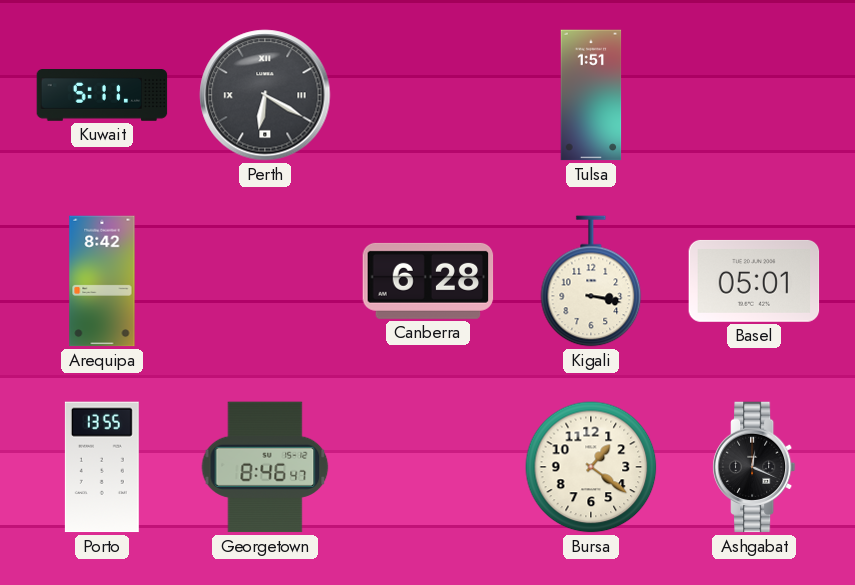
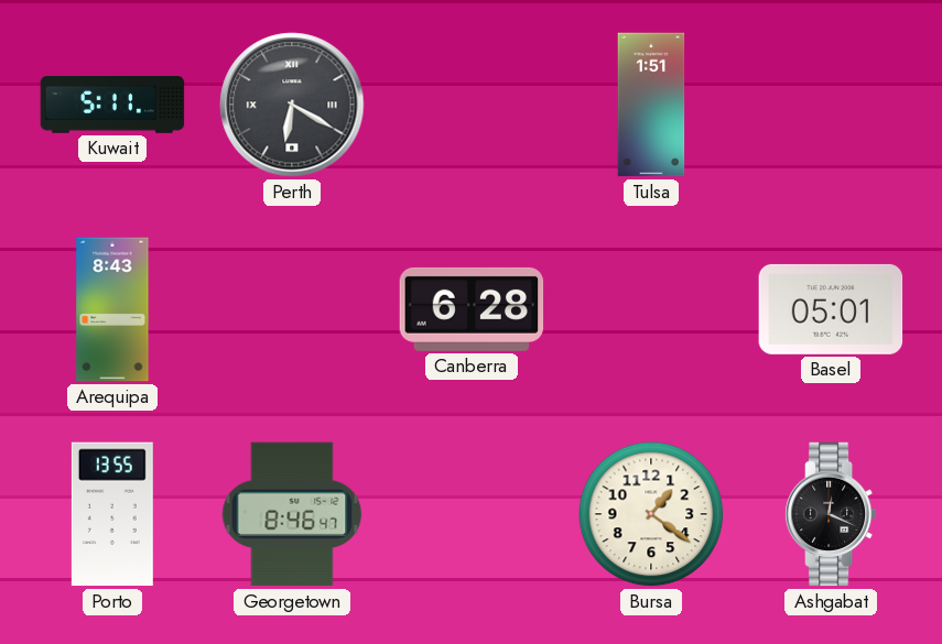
Arequipa: 8:42 -> 8:43 (112, 309)
Kigali: 3:17 -> none (591, 281)
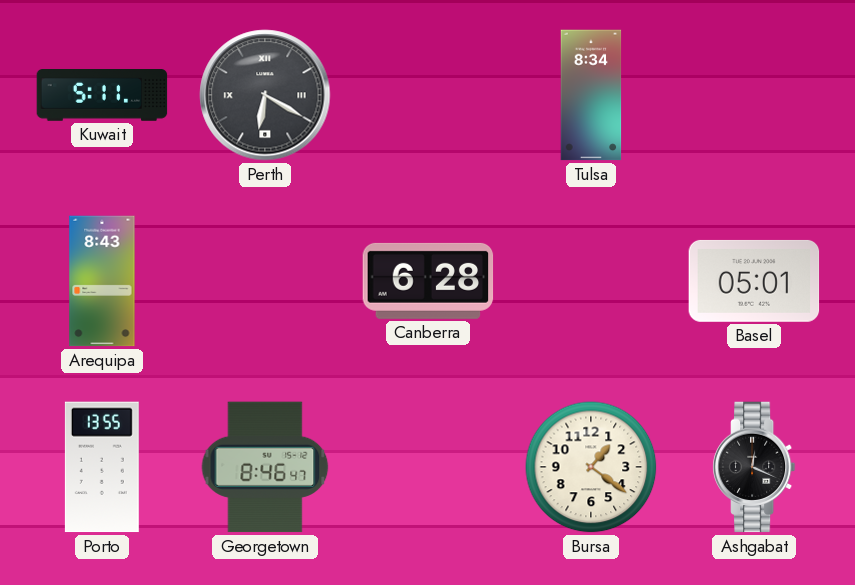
Tulsa: 1:51 -> 8:34 (591, 95)
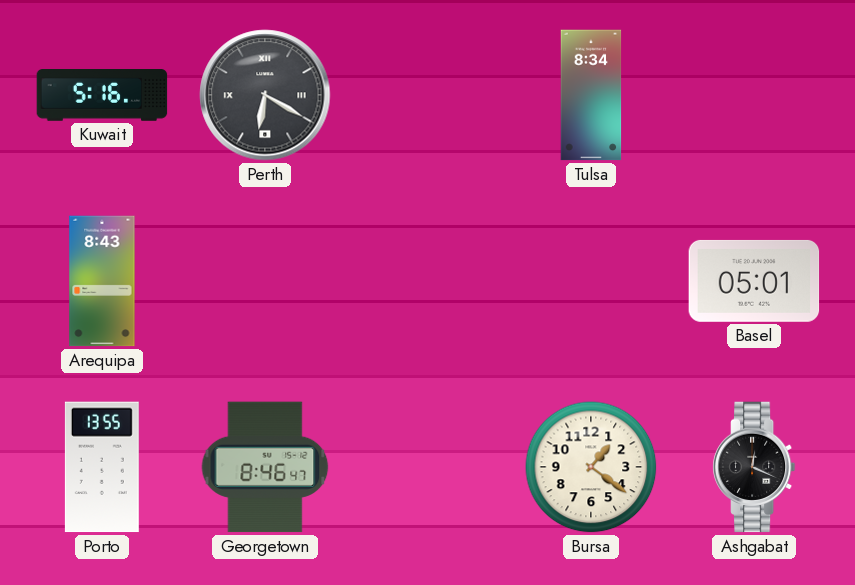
Kuwait: 5:11 -> 5:16 (102, 96)
Canberra: 6:28 -> none (428, 281)
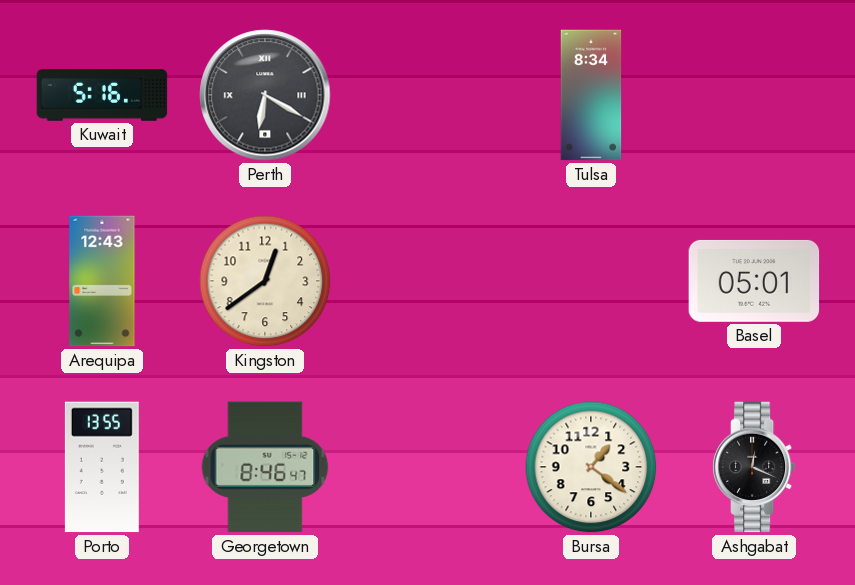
Arequipa: 8:43 -> 12:43 (102, 281)
Kingston: none -> 12:39 (265, 281)
